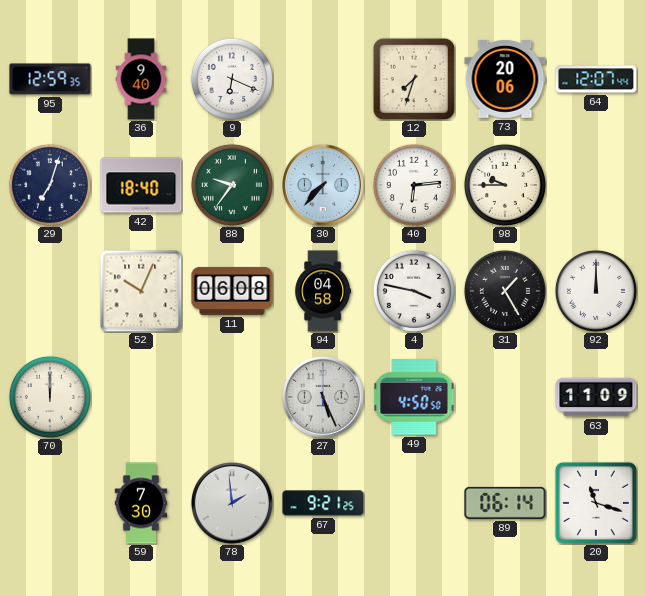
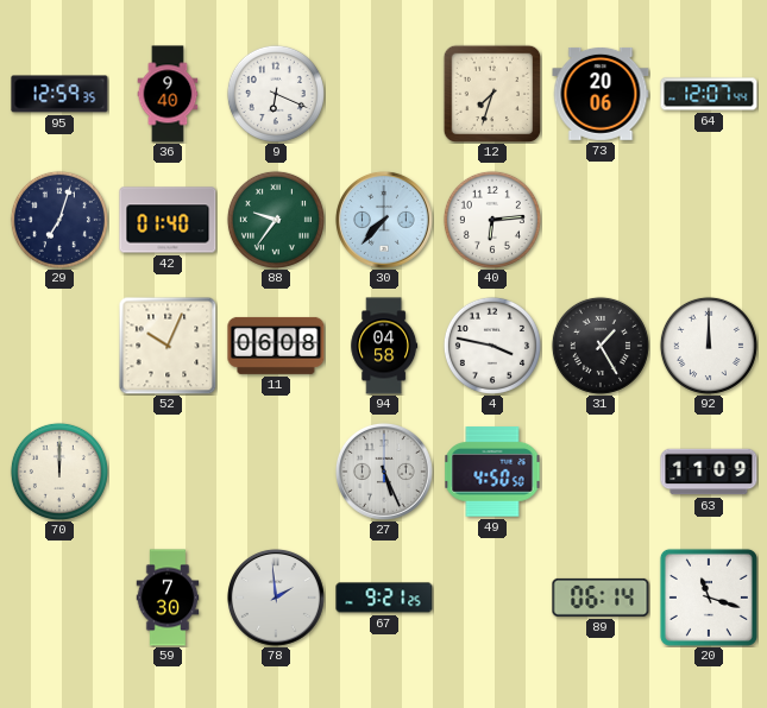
42: 18:40 -> 01:40 (168, 220)
98: 9:45 -> none (505, 185)
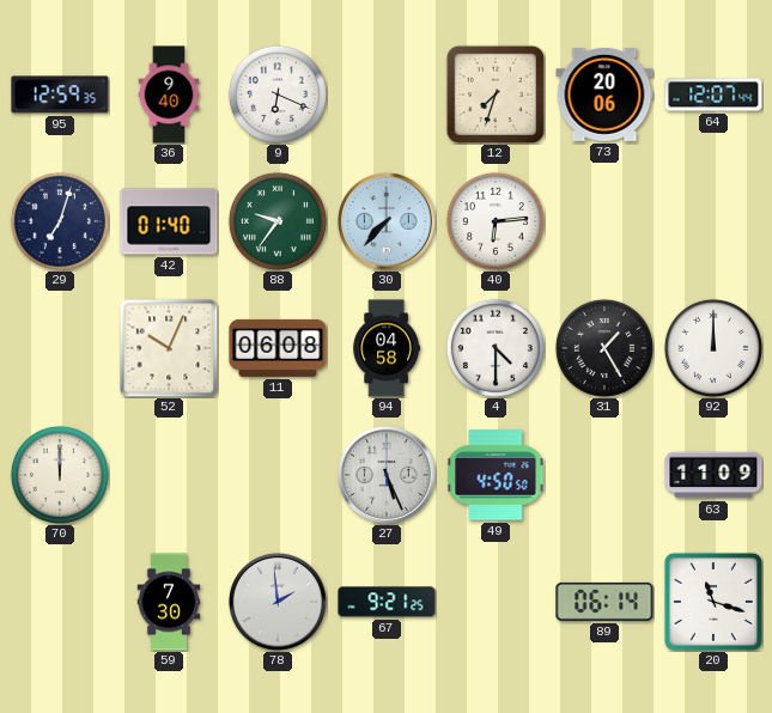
4: 3:47 -> 4:30 (496, 348)
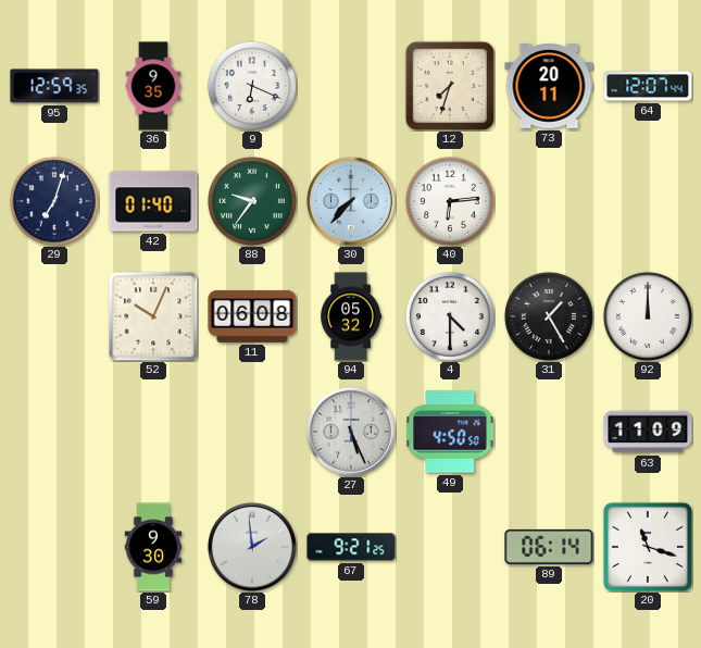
36: 9:40 -> 9:35 (153, 86)
73: 20:06 -> 20:11 (549, 86)
94: 04:58 -> 05:32 (351, 316)
70: 12:00 -> none (60, 475)
59: 7:30 -> 9:30 (153, 547)
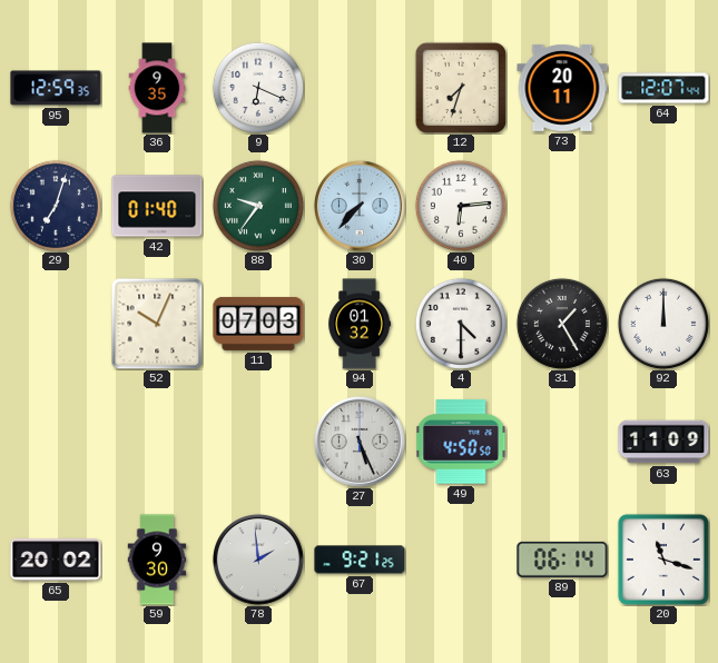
11: 06:08 -> 07:03 (258, 324)
94: 05:32 -> 01:32 (360, 324)
65: none -> 20:02 (56, 560)
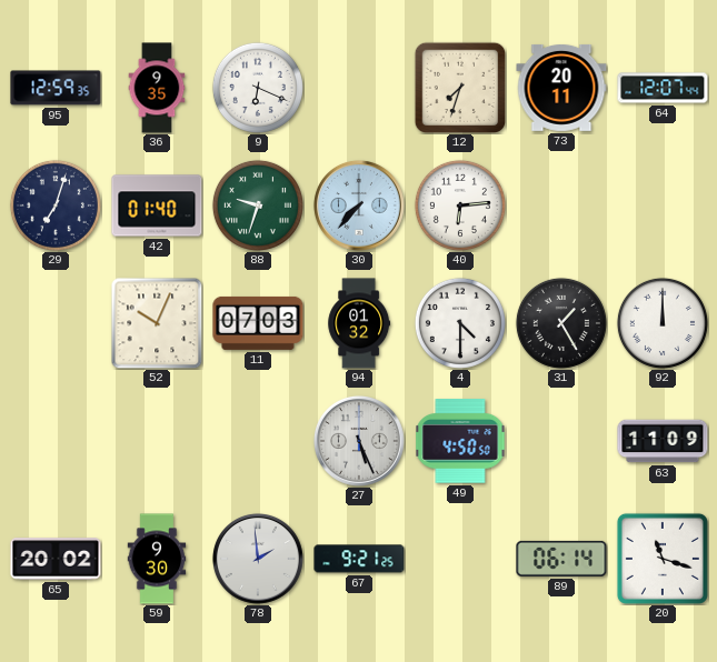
88: 9:36 -> 9:33 (258, 205)
